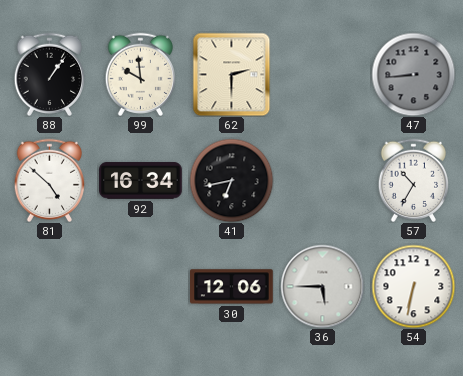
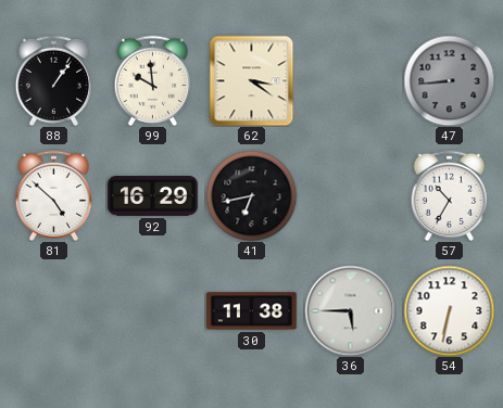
62: 2:30 -> 3:21 (252, 80)
92: 16:34 -> 16:29 (153, 196)
30: 12:06 -> 11:38 (252, 311)
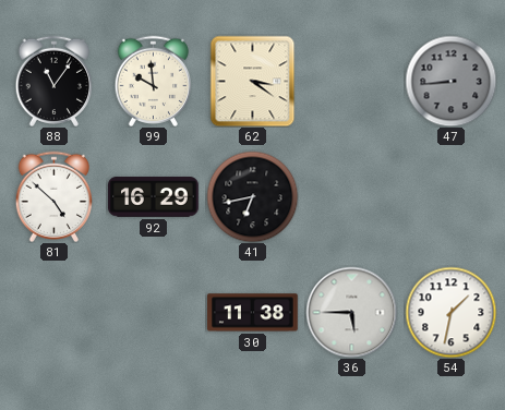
88: 1:06 -> 11:06 (55, 81)
57: 10:35 -> none (450, 195)
54: 6:32 -> 1:32 (450, 312)
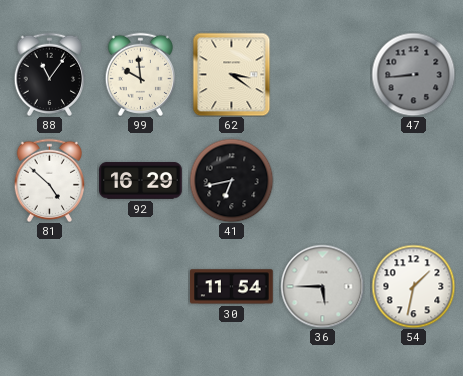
30: 11:38 -> 11:54 (232, 287)
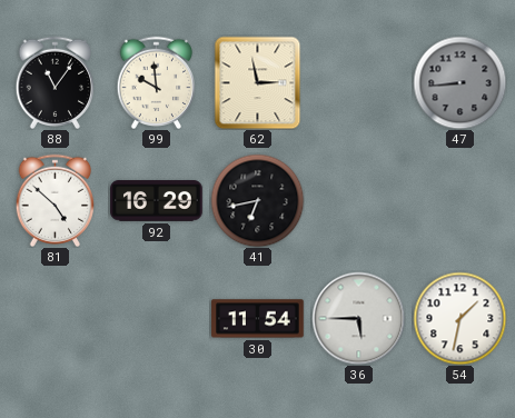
62: 3:21 -> 2:58 (258, 82)
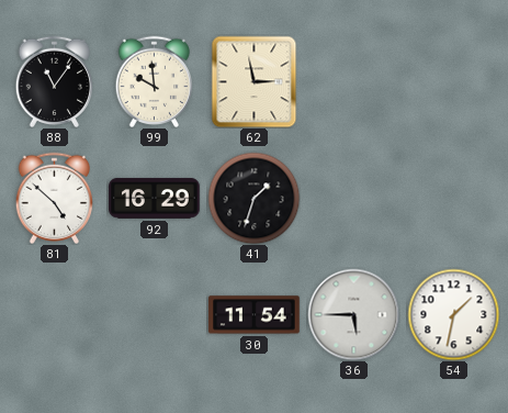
47: 8:44 -> none (459, 82)
41: 6:43 -> 1:33 (253, 198)
